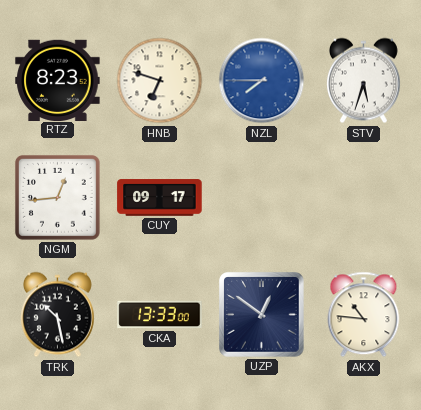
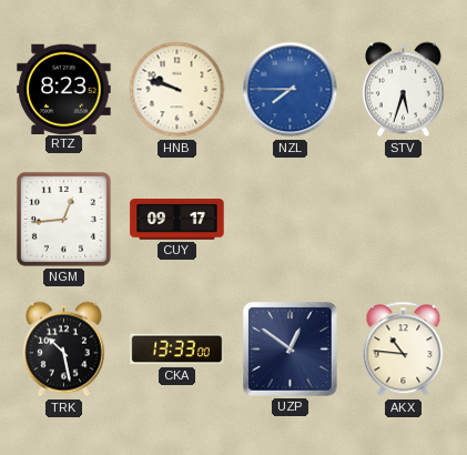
HNB: 6:48 -> 9:48 (177, 90)
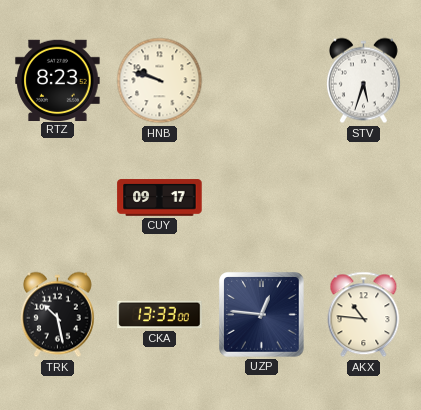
NZL: 7:45 -> none (291, 90)
NGM: 12:44 -> none (63, 219)
UZP: 12:51 -> 12:46 (262, 315)
